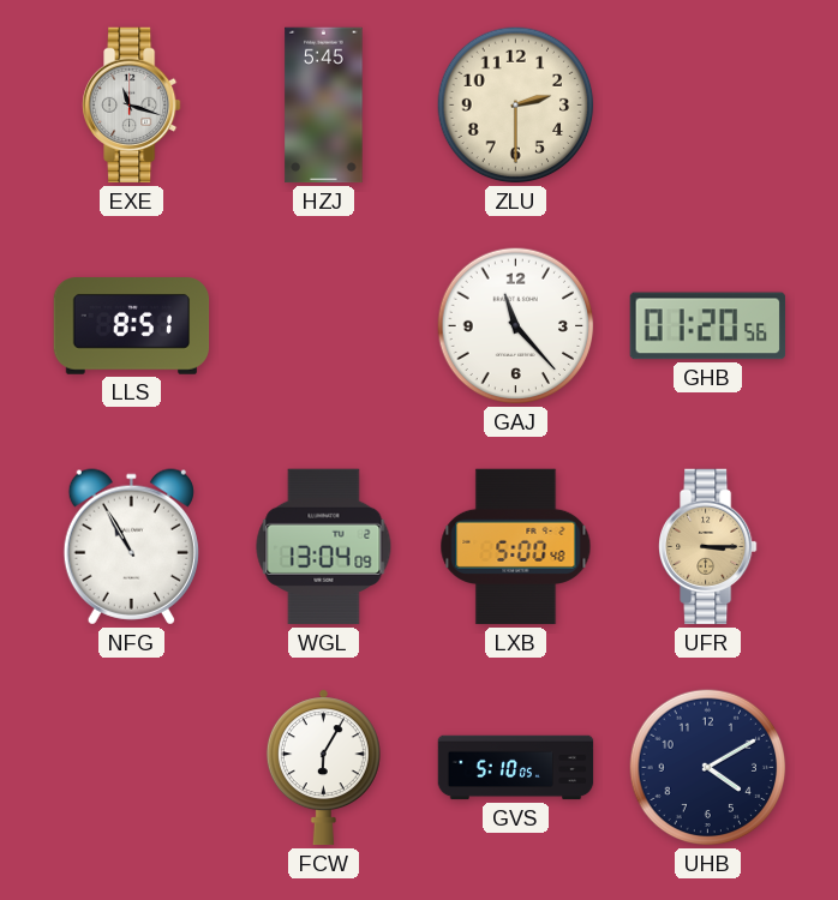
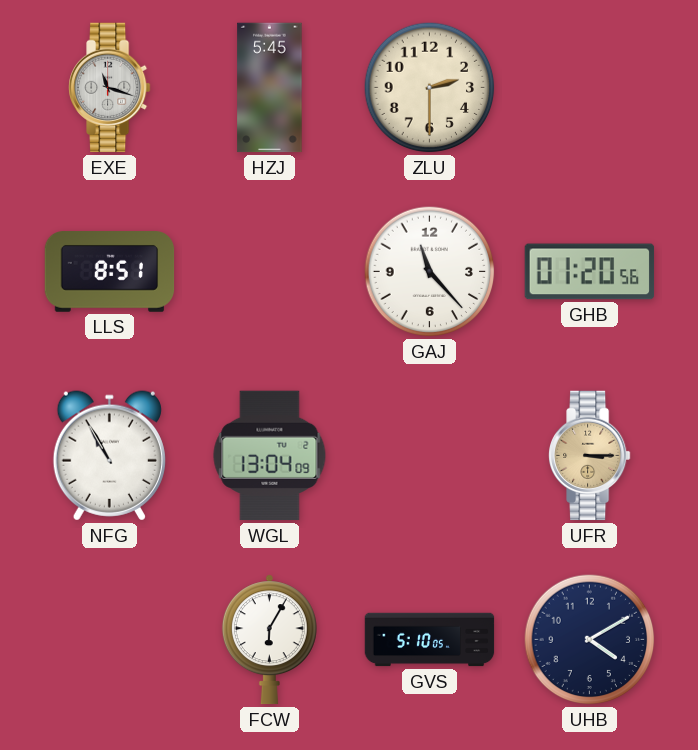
LXB: 5:00 -> none (516, 547)
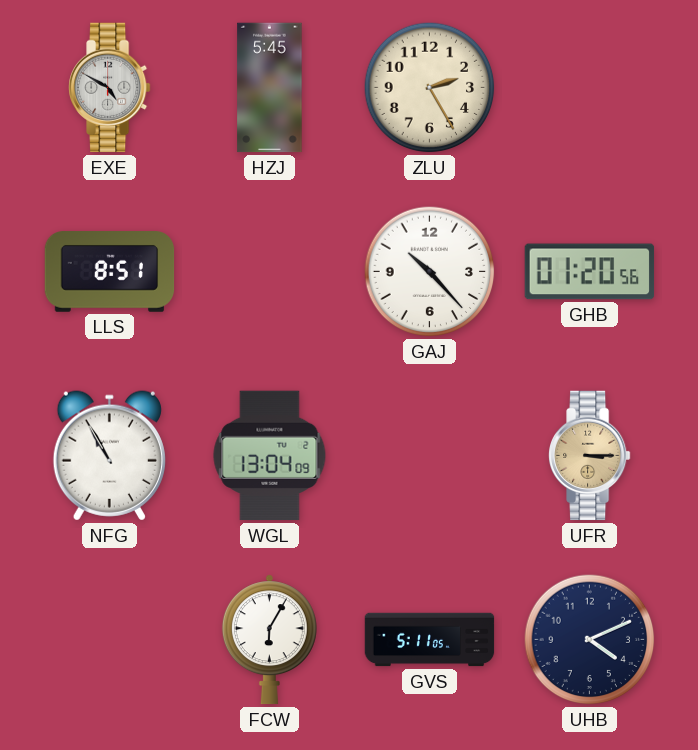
EXE: 11:18 -> 4:50 (110, 88)
ZLU: 2:30 -> 2:25 (430, 88)
GAJ: 11:23 -> 10:23 (430, 272)
GVS: 5:10 -> 5:11 (430, 640)
UHB: 4:10 -> 4:11 (590, 640)
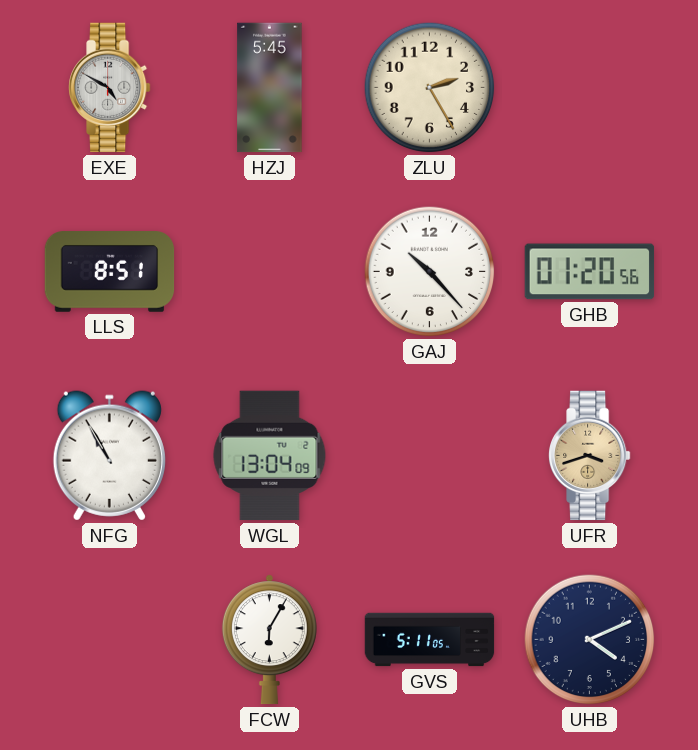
UFR: 3:15 -> 3:42 (590, 456)
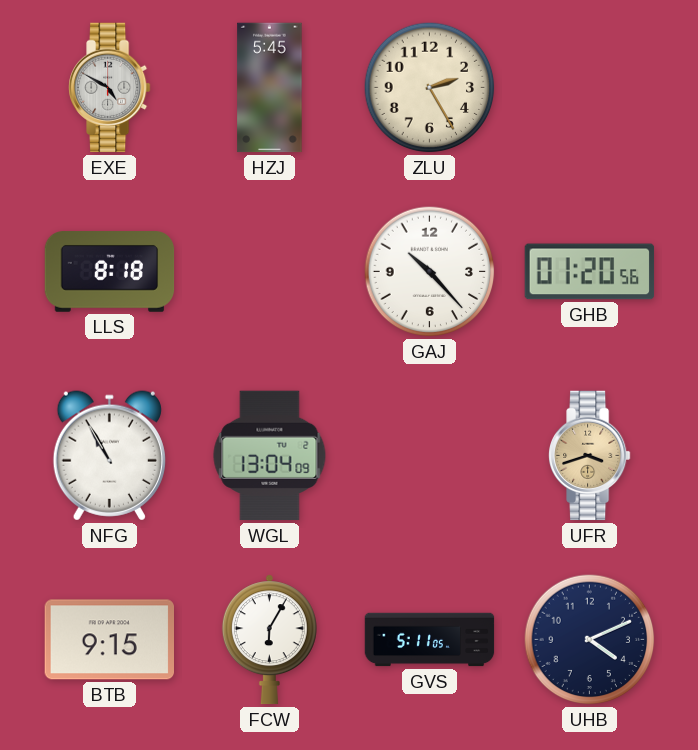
LLS: 8:51 -> 8:18 (110, 272)
BTB: none -> 9:15 (109, 640)
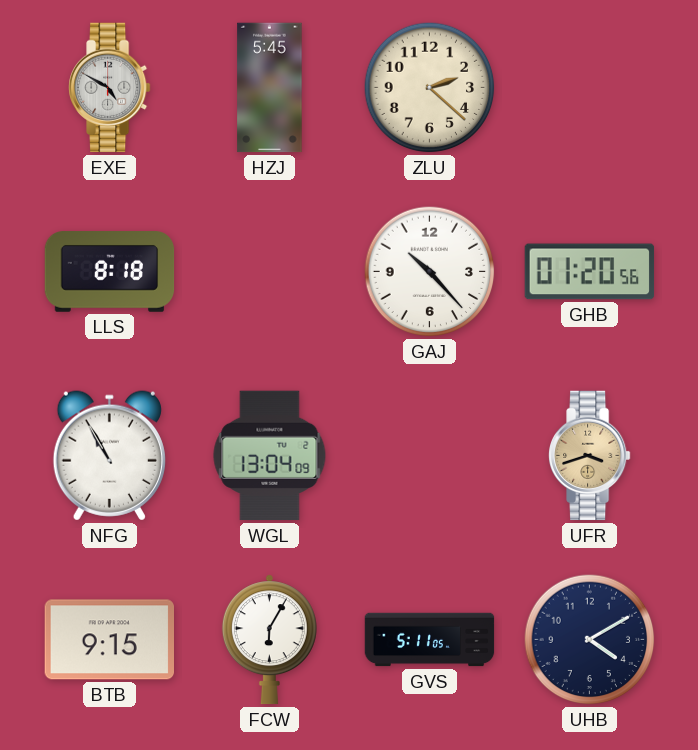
ZLU: 2:25 -> 2:22 (430, 88)
UHB: 4:11 -> 4:10 (590, 640)
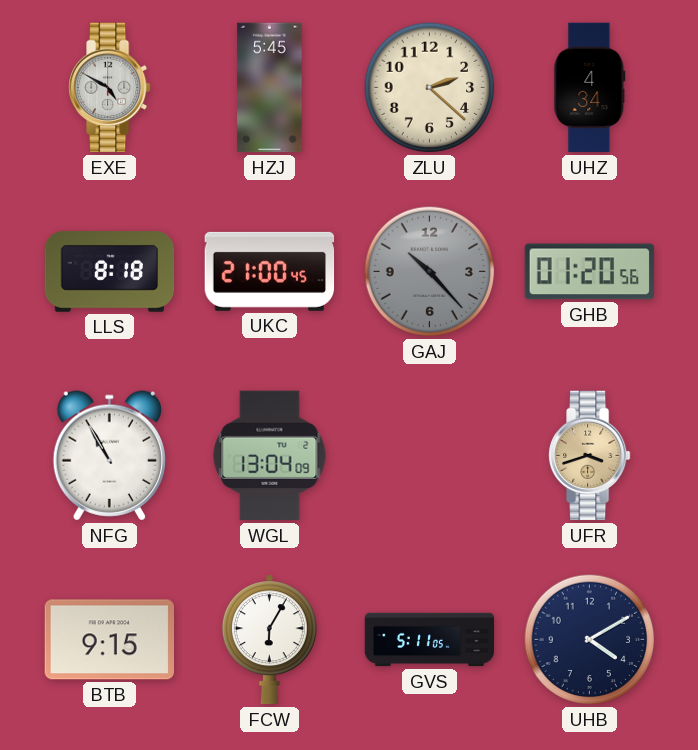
UHZ: none -> 4:34 (590, 88)
UKC: none -> 21:00 (270, 271)
GAJ dial: white -> grey (430, 272)
